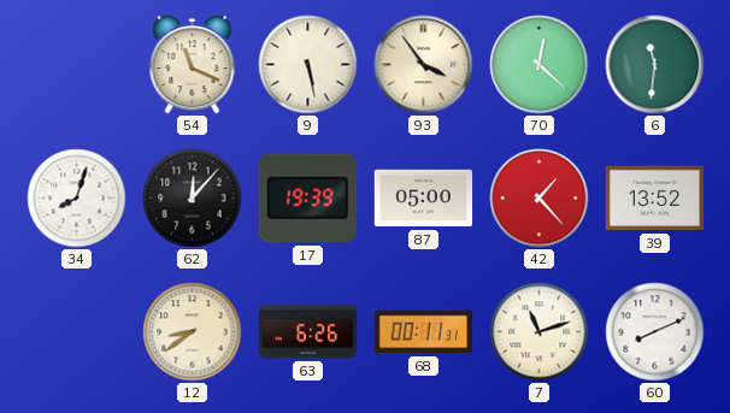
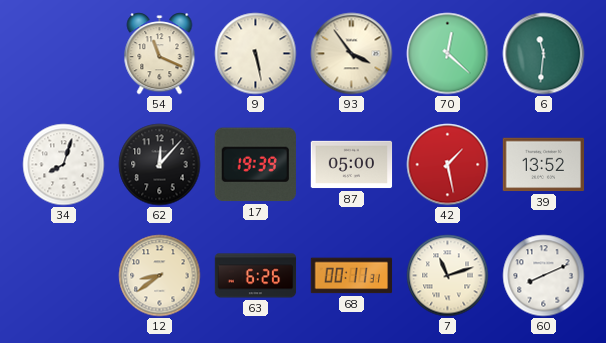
42: 1:23 -> 1:28 (448, 165)
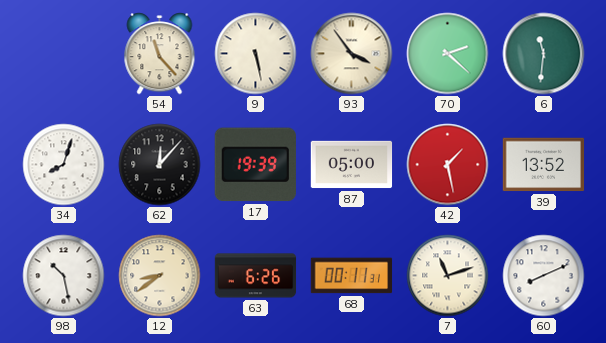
54: 11:19 -> 11:23 (160, 54)
70: 12:22 -> 2:22 (448, 54)
98: none -> 10:28 (64, 276)
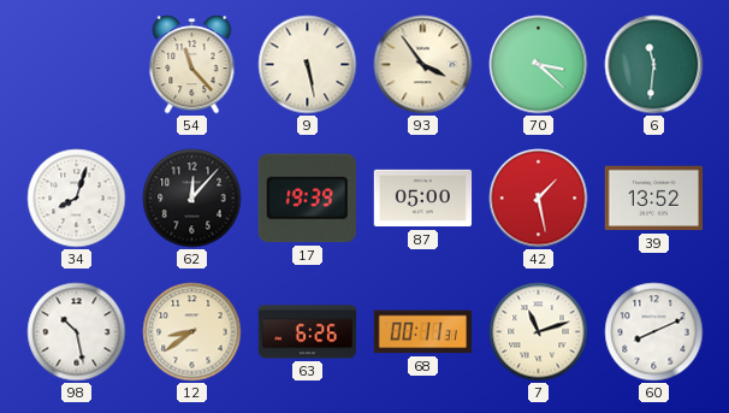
70: 2:22 -> 3:22 (539, 65)
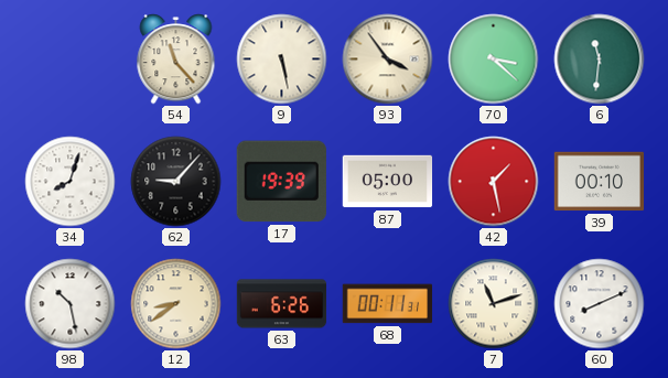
62: 12:07 -> 9:07 (176, 182)
39: 13:52 -> 00:10 (600, 182)
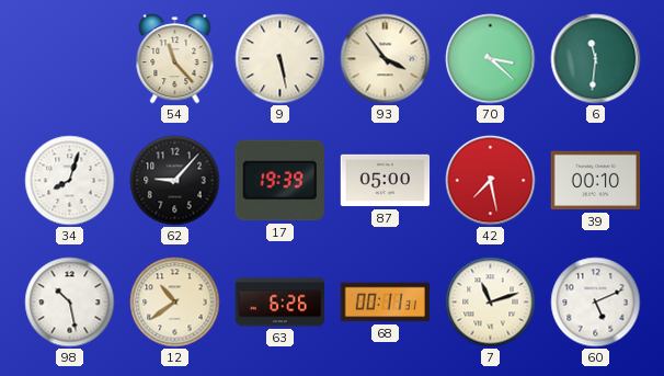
42: 1:28 -> 7:28 (491, 181)
12: 8:39 -> 10:39 (175, 303)
60: 8:11 -> 5:11 (596, 303)
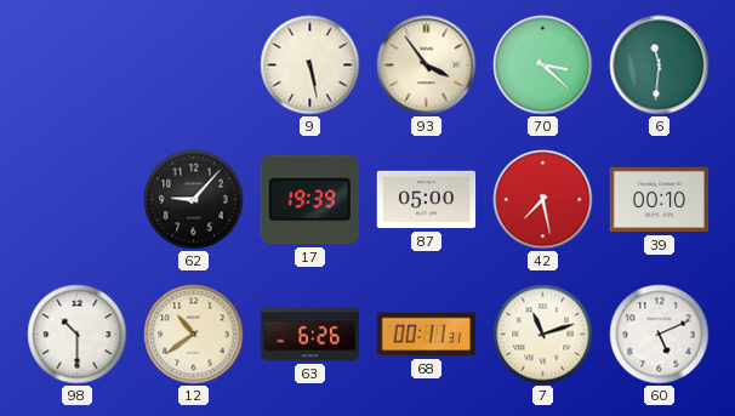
54: 11:23 -> none (175, 59)
34: 8:03 -> none (70, 181)
98: 10:28 -> 10:30 (78, 335)
